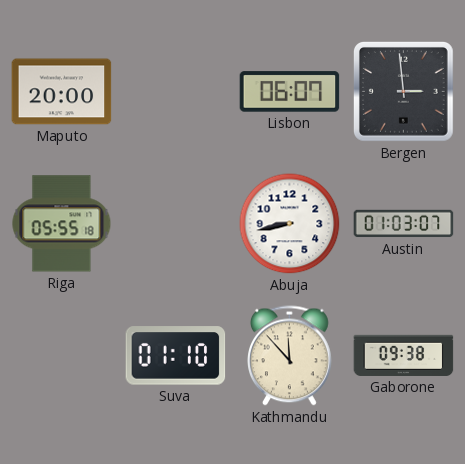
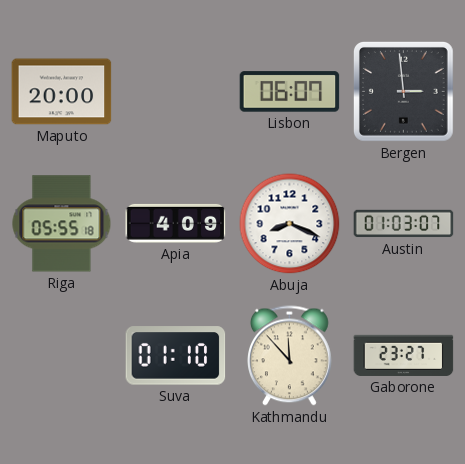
Apia: none -> 4:09 (176, 223)
Abuja: 8:43 -> 8:19 (290, 224)
Gaborone: 09:38 -> 23:27 (404, 355)
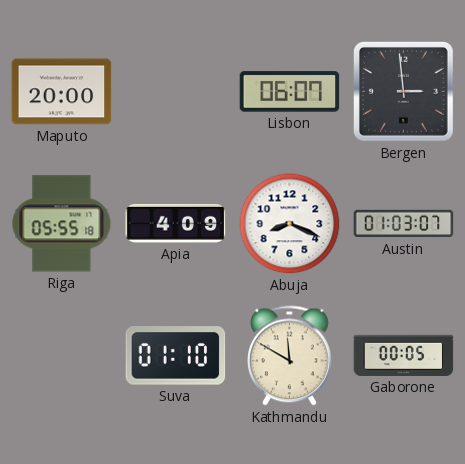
Kathmandu: 11:53 -> 11:50 (290, 356)
Gaborone: 23:27 -> 00:05 (404, 355)
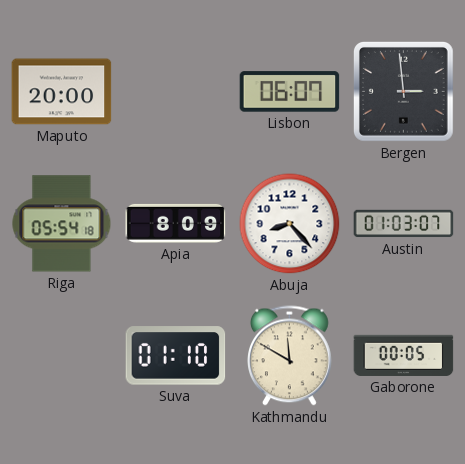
Riga: 05:55 -> 05:54 (62, 224)
Apia: 4:09 -> 8:09 (176, 223)
Abuja: 8:19 -> 8:23 (290, 224)
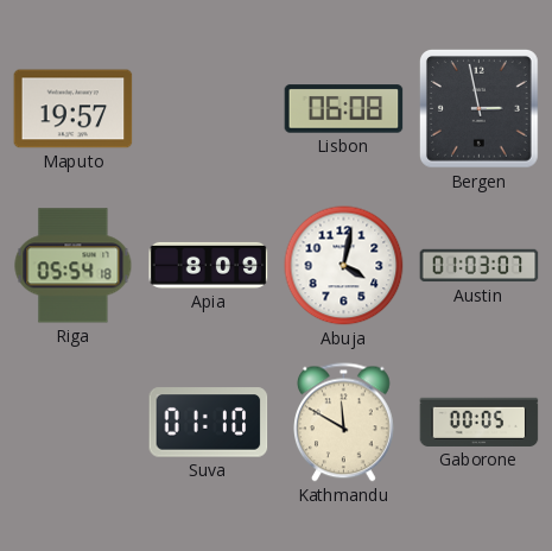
Maputo: 20:00 -> 19:57 (74, 109)
Lisbon: 06:07 -> 06:08 (344, 109)
Bergen: 2:59 -> 2:58 (478, 108)
Abuja: 8:23 -> 4:02 (344, 266)
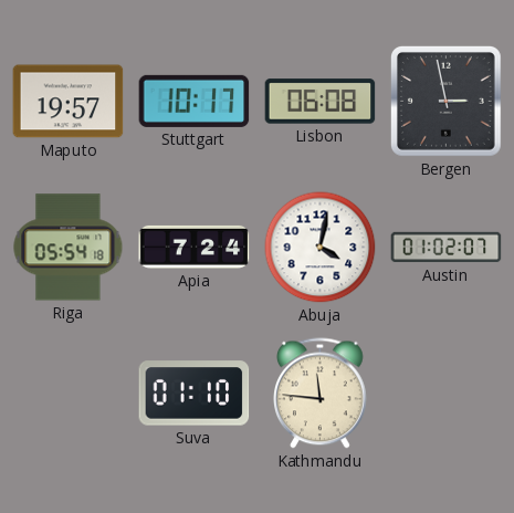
Stuttgart: none -> 10:17 (195, 101)
Apia: 8:09 -> 7:24 (195, 247)
Austin: 01:03 -> 01:02 (447, 248)
Kathmandu: 11:50 -> 11:46 (321, 394)
Gaborone: 00:05 -> none (480, 422)
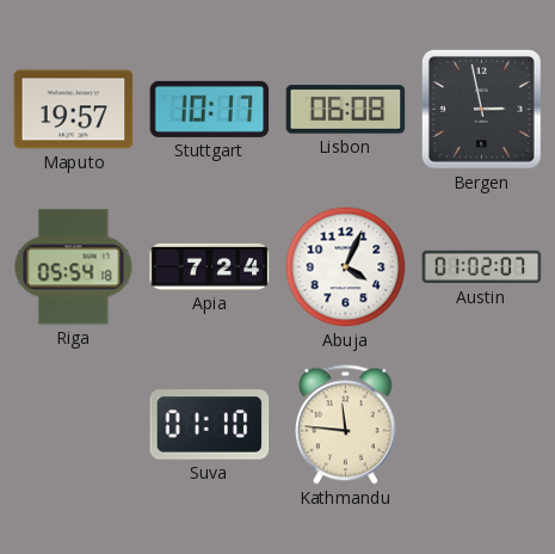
Abuja: 4:02 -> 4:04 (346, 267)
